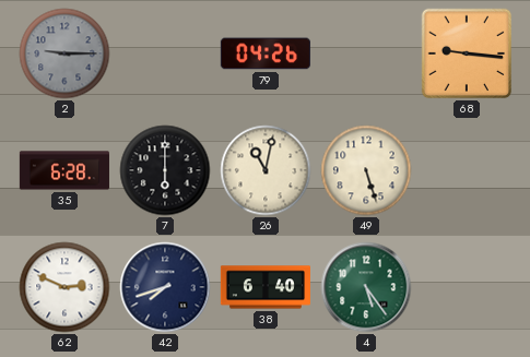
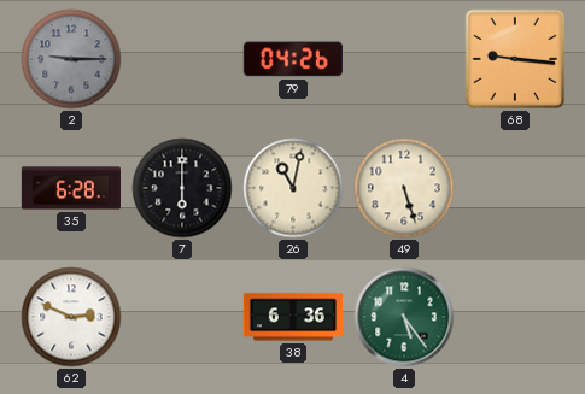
42: 7:42 -> none (165, 287)
38: 6:40 -> 6:36 (293, 317)
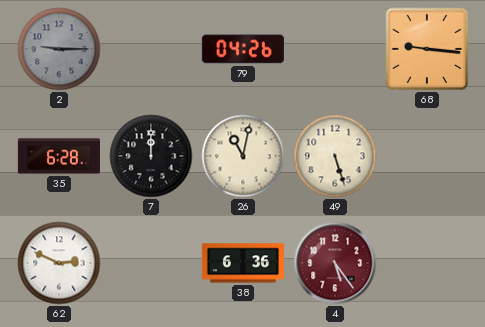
7: 6:00 -> 12:00 (151, 156)
4 dial: green -> burgundy (335, 263)
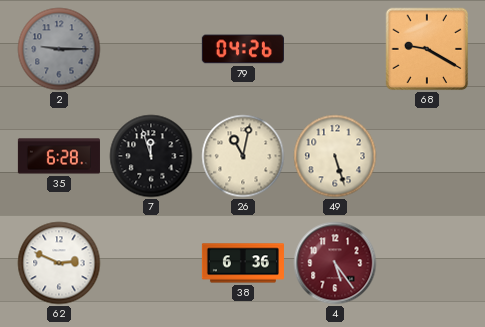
68: 9:16 -> 9:20 (427, 49)
7: 12:00 -> 11:57 (151, 156)
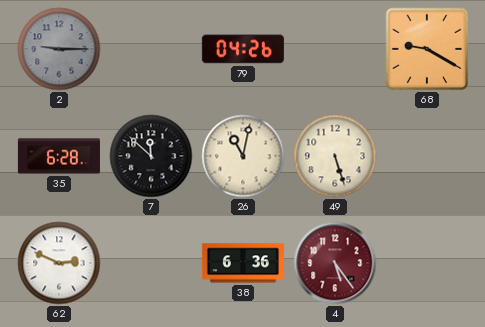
7: 11:57 -> 11:52 (151, 156)
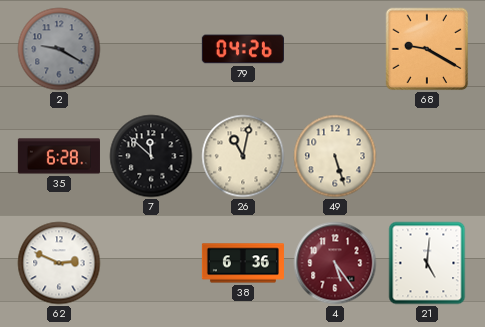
2: 9:15 -> 9:20 (59, 49)
21: none -> 5:01 (427, 263)
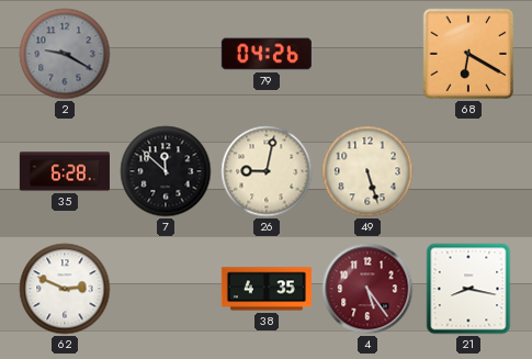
68: 9:20 -> 6:20 (468, 54)
26: 11:02 -> 9:02 (267, 171)
38: 6:36 -> 4:35 (267, 289)
21: 5:01 -> 8:17 (468, 289)
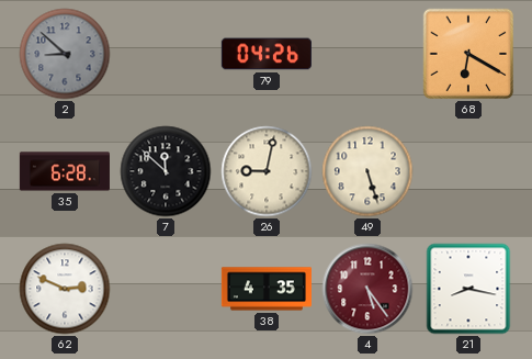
2: 9:20 -> 8:52 (65, 54)
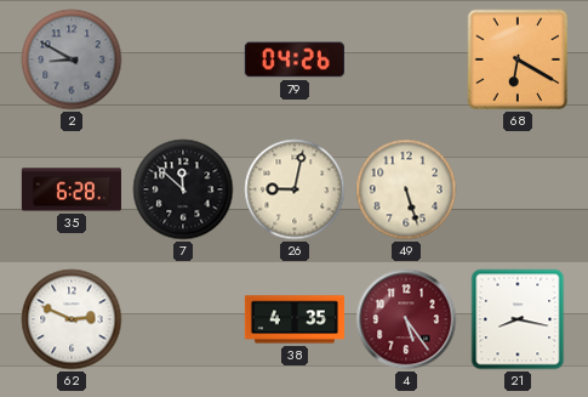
2: 8:52 -> 8:50 (72, 59)
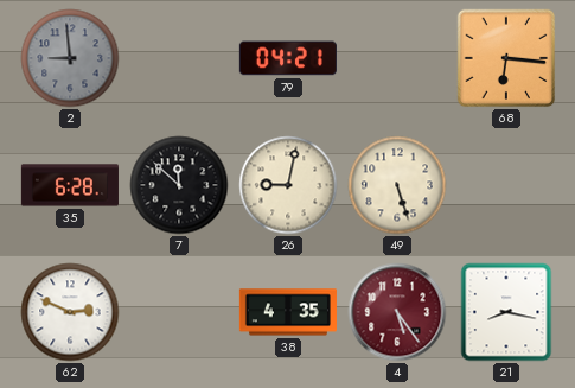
2: 8:50 -> 8:59 (70, 58)
79: 04:26 -> 04:21 (288, 58)
68: 6:20 -> 6:16 (506, 58)
